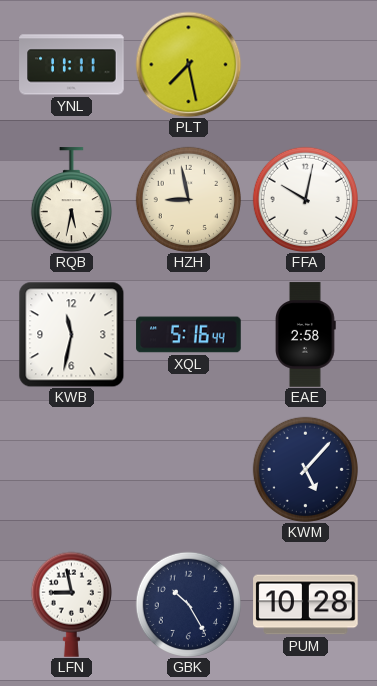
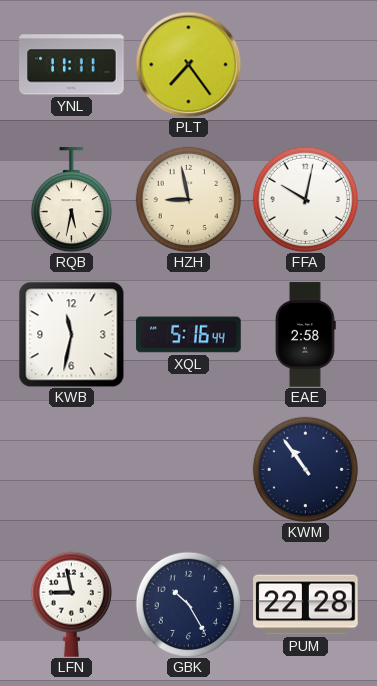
PLT: 7:28 -> 7:24 (188, 64)
KWM: 5:07 -> 10:54 (305, 469)
PUM: 10:28 -> 22:28 (306, 605)
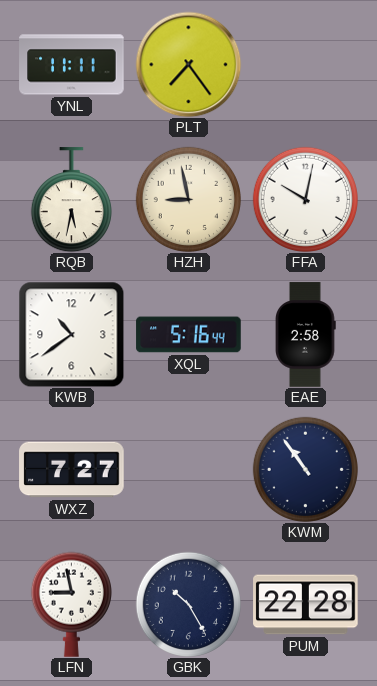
KWB: 11:32 -> 10:39 (71, 334)
WXZ: none -> 7:27 (72, 470)
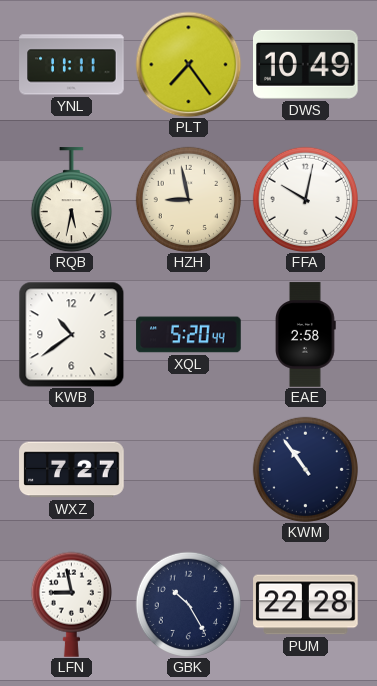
DWS: none -> 10:49 (306, 64)
XQL: 5:16 -> 5:20 (189, 335)
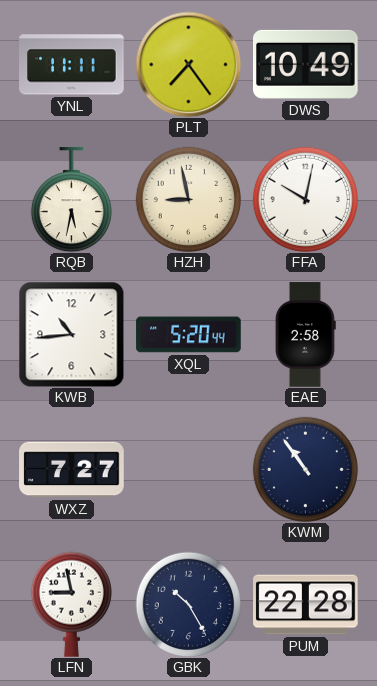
KWB: 10:39 -> 10:44 (71, 334)
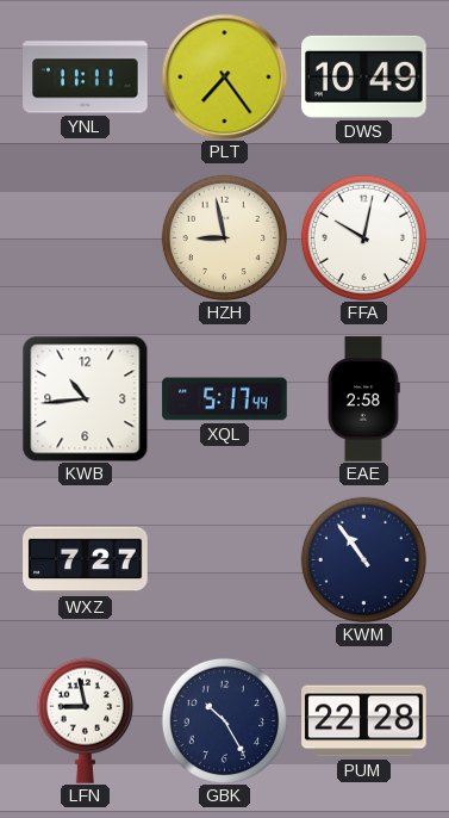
RQB: 5:32 -> none (71, 200)
XQL: 5:20 -> 5:17 (225, 399)
